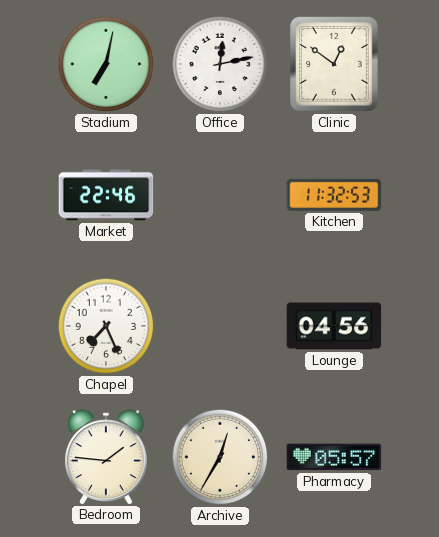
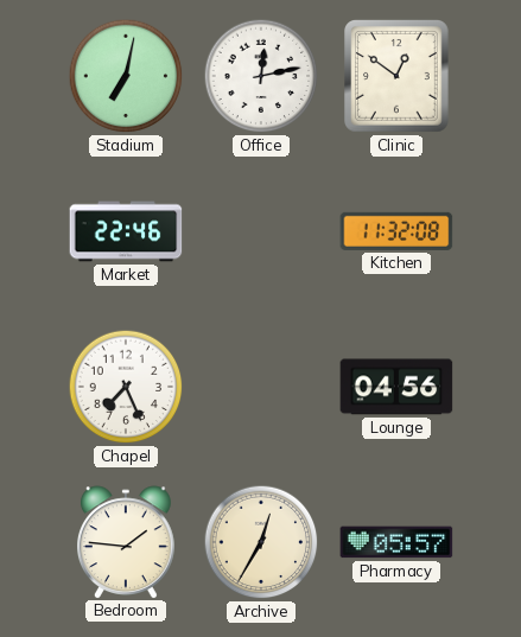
Kitchen: 11:32:53 -> 11:32:08 (396, 231)
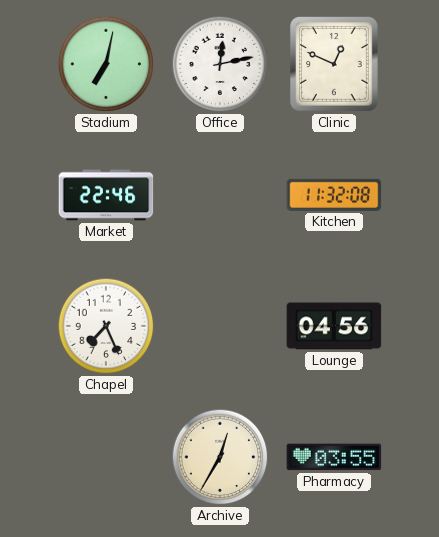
Clinic: 12:51 -> 12:49 (335, 64)
Bedroom: 1:46 -> none (127, 542)
Pharmacy: 05:57 -> 03:55 (334, 457)
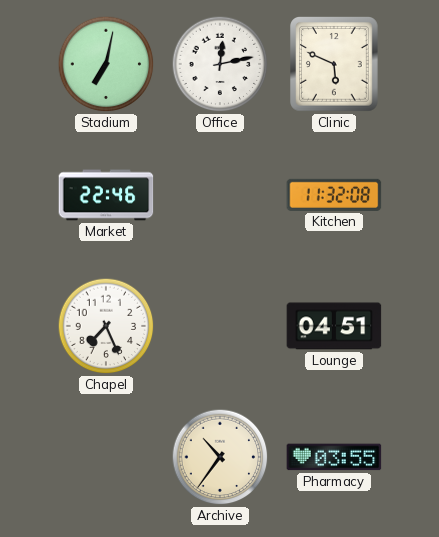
Clinic: 12:49 -> 5:49 (335, 64)
Lounge: 04:56 -> 04:51 (334, 326)
Archive: 12:35 -> 10:36 (220, 457)
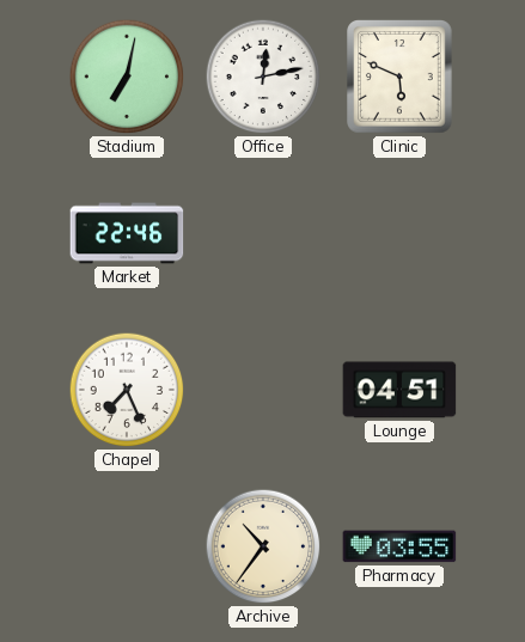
Kitchen: 11:32 -> none (334, 195)
